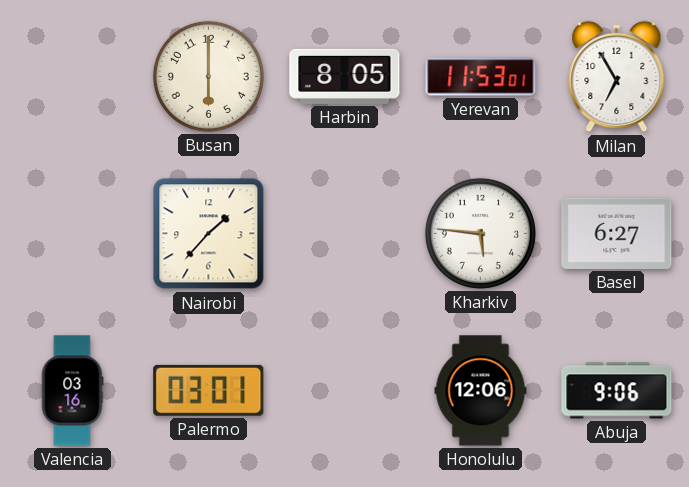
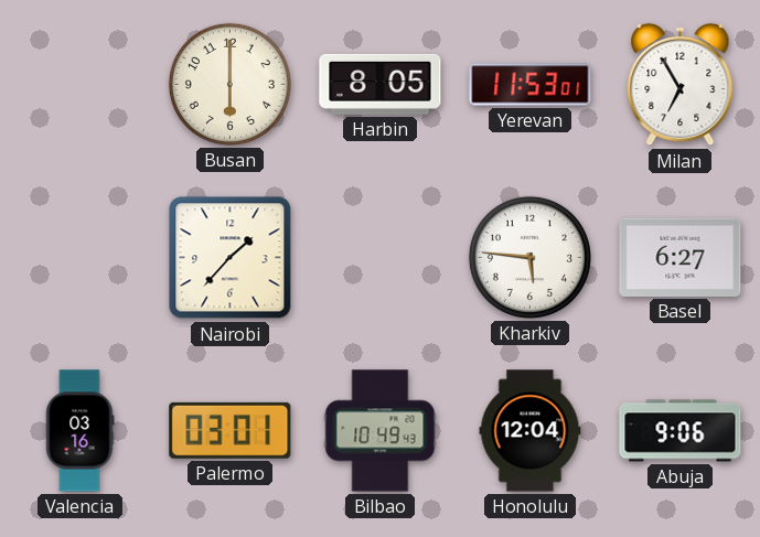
Bilbao: none -> 10:49 (381, 431)
Honolulu: 12:06 -> 12:04 (531, 431)
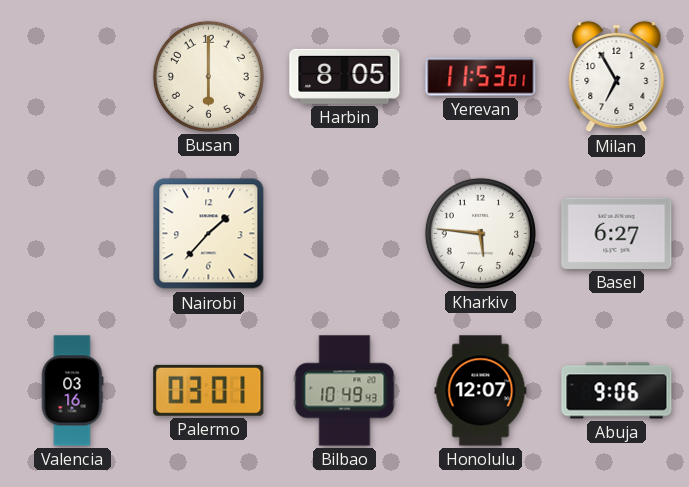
Honolulu: 12:04 -> 12:07 (481, 391)
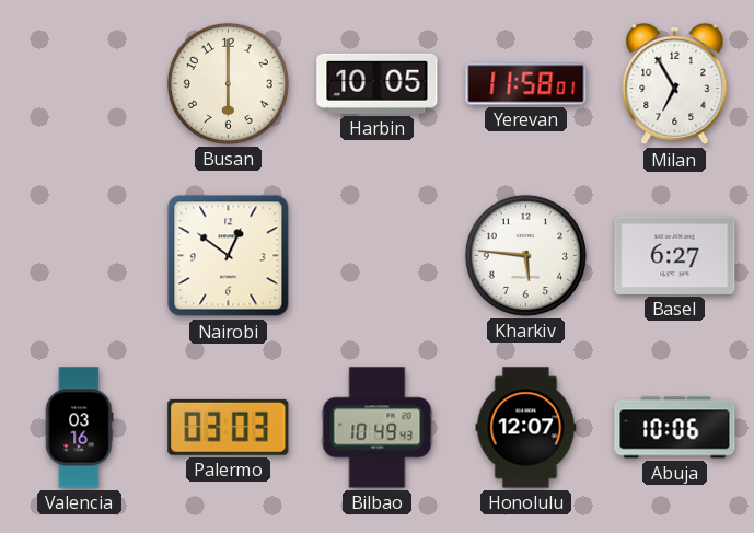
Harbin: 8:05 -> 10:05 (378, 83)
Yerevan: 11:53 -> 11:58 (526, 84)
Nairobi: 1:37 -> 12:51 (229, 256)
Palermo: 03:01 -> 03:03 (229, 427)
Abuja: 9:06 -> 10:06 (675, 428)
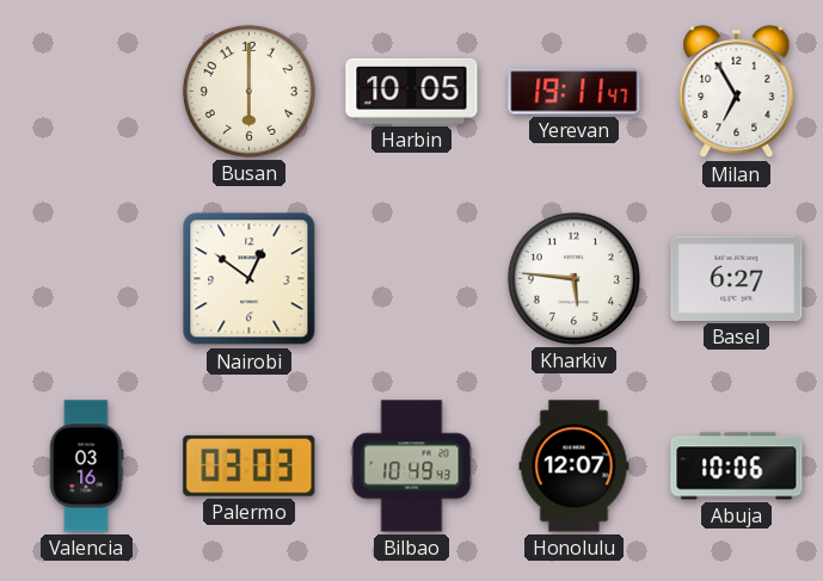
Yerevan: 11:58 -> 19:11 (575, 92)
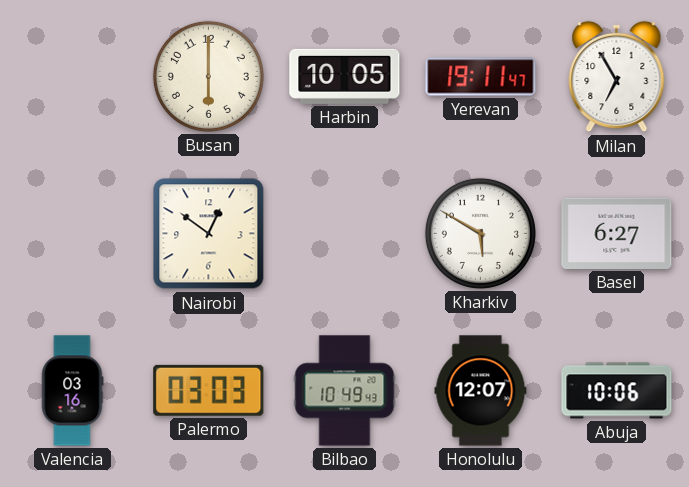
Kharkiv: 5:46 -> 5:50 (480, 233)
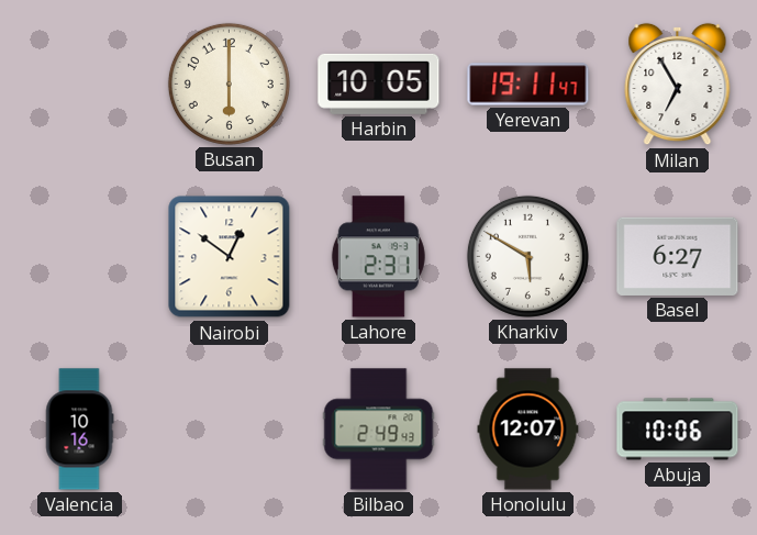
Lahore: none -> 2:31 (378, 257)
Valencia: 03:16 -> 10:16 (79, 430)
Palermo: 03:03 -> none (209, 390)
Bilbao: 10:49 -> 2:49 (379, 430)
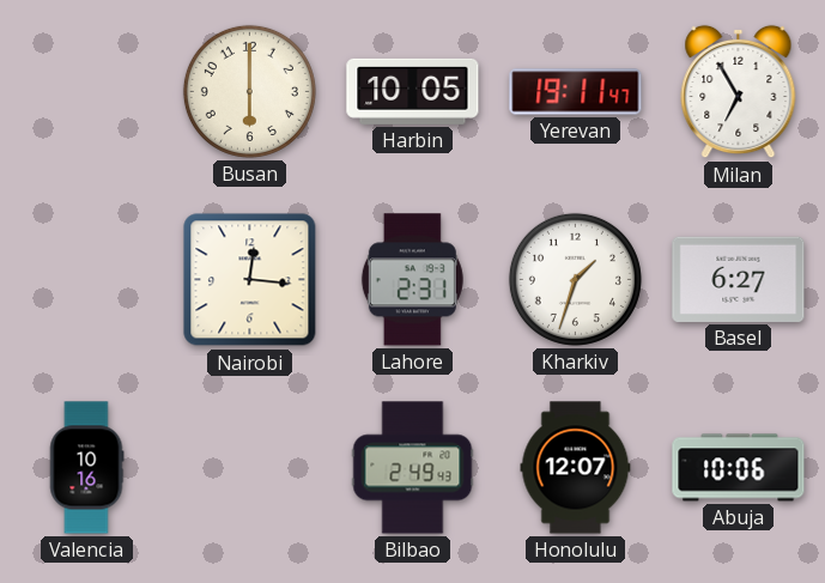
Nairobi: 12:51 -> 12:16 (250, 280)
Kharkiv: 5:50 -> 1:33 (575, 279)
